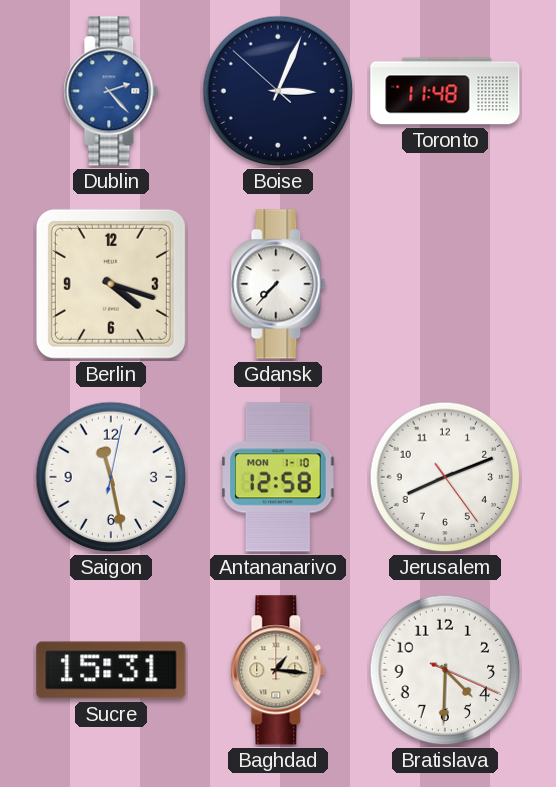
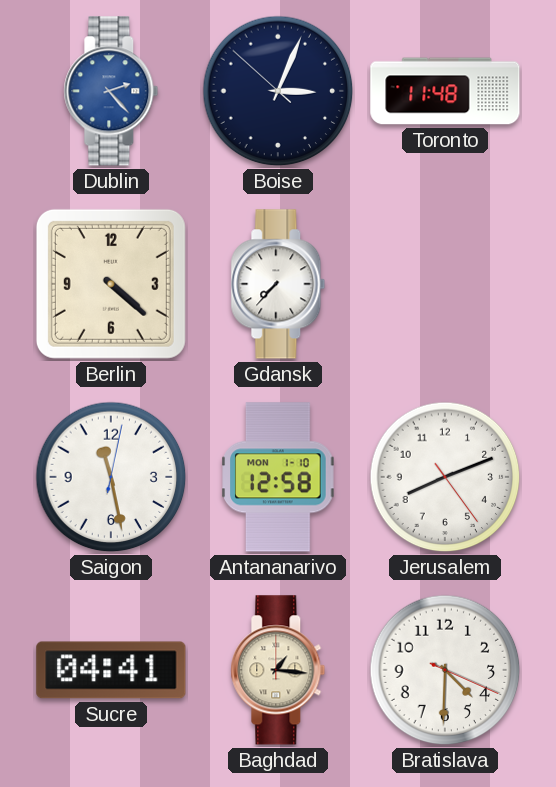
Berlin: 4:18 -> 4:22 (111, 284)
Sucre: 15:31 -> 04:41 (111, 670)
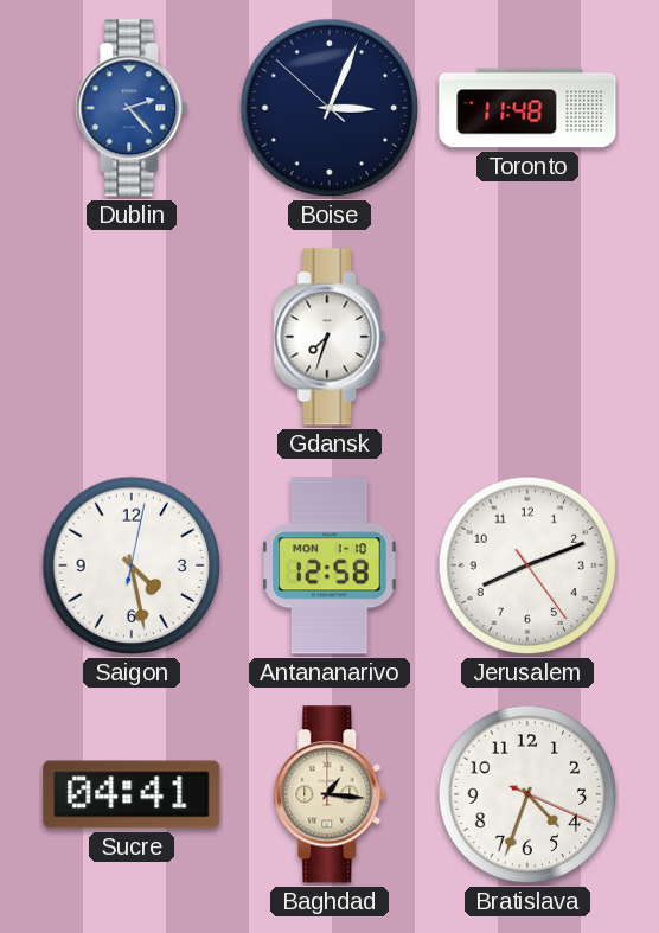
Berlin: 4:22 -> none (111, 284)
Gdansk: 7:37 -> 7:33 (329, 337)
Saigon: 11:28 -> 4:28 (132, 565)
Bratislava: 4:30 -> 4:33 (527, 794)
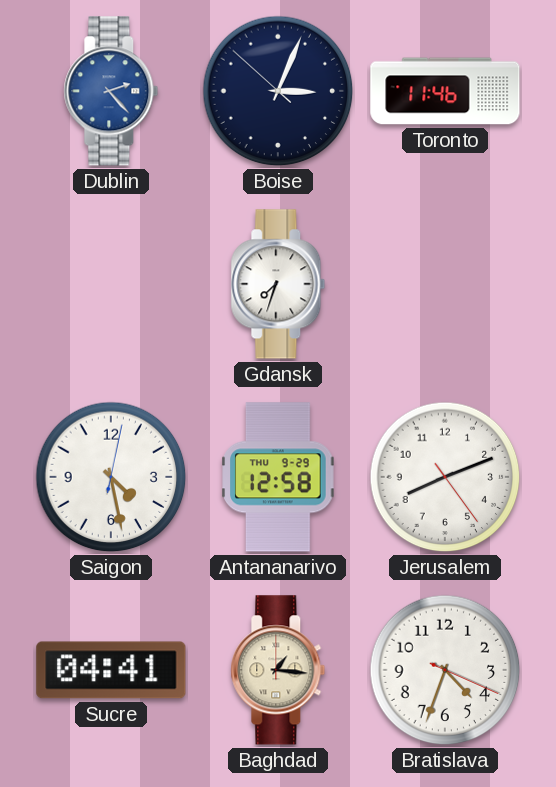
Toronto: 11:48 -> 11:46 (445, 91)
Antananarivo date: MON 1-10 -> THU 9-29 (278, 477)
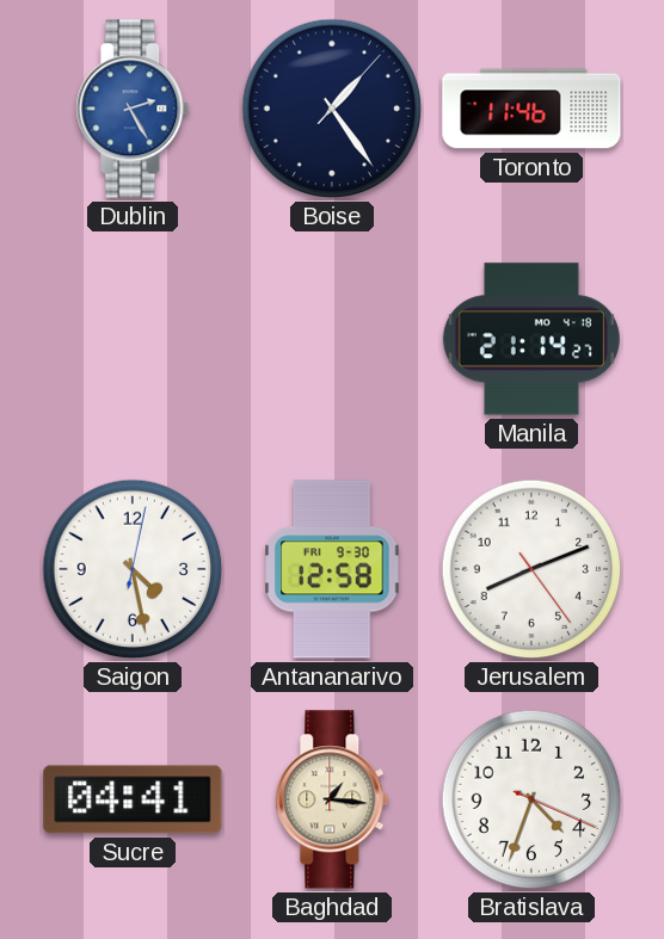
Dublin: 2:23 -> 2:25 (133, 109)
Boise: 3:03 -> 1:24 (332, 109)
Gdansk: 7:33 -> none (278, 284)
Manila: none -> 21:14 (531, 339)
Antananarivo date: THU 9-29 -> FRI 9-30 (332, 569)
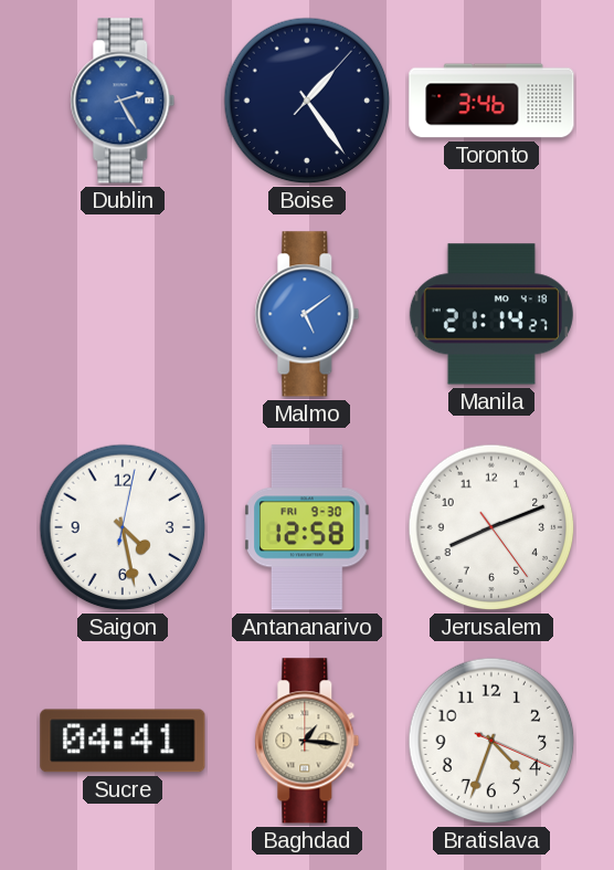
Toronto: 11:46 -> 3:46 (491, 101)
Malmo: none -> 5:09 (307, 314)
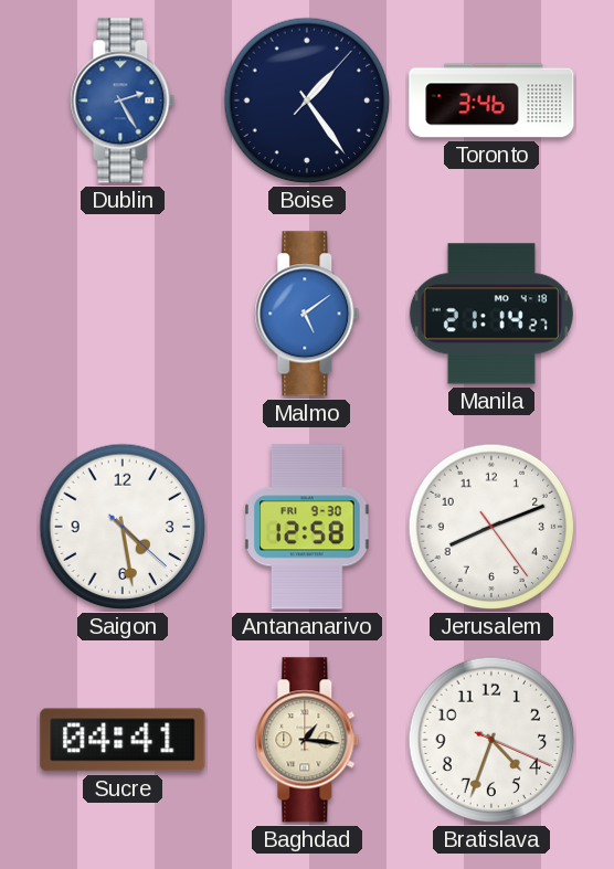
Saigon: 4:28:02 -> 4:28:22 (123, 527)
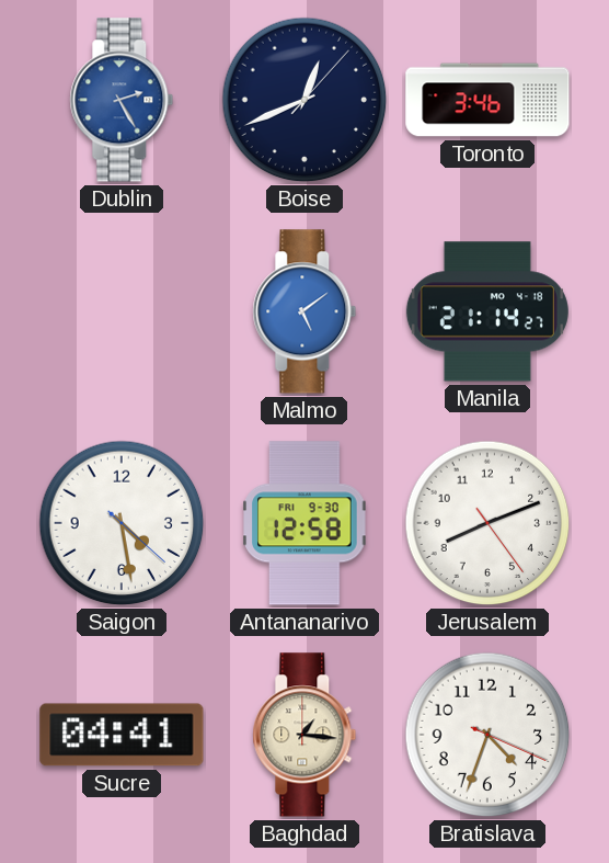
Boise: 1:24 -> 12:41 (304, 100)
